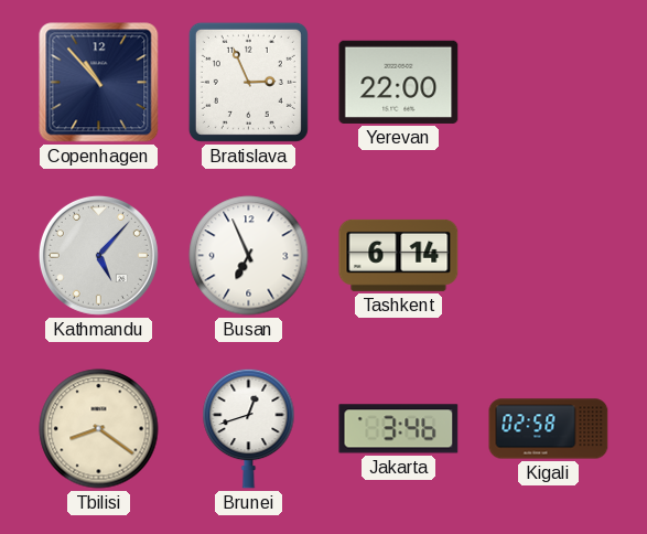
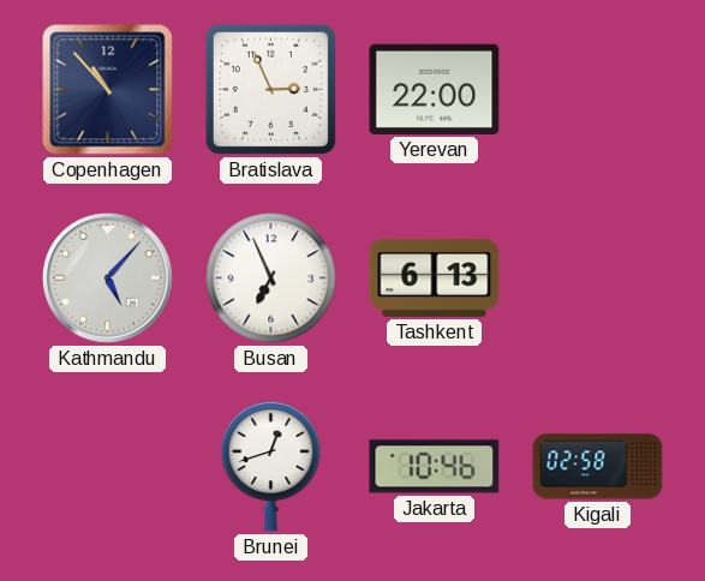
Tashkent: 6:14 -> 6:13 (435, 277)
Tbilisi: 8:21 -> none (99, 429)
Jakarta: 3:46 -> 10:46 (435, 467)
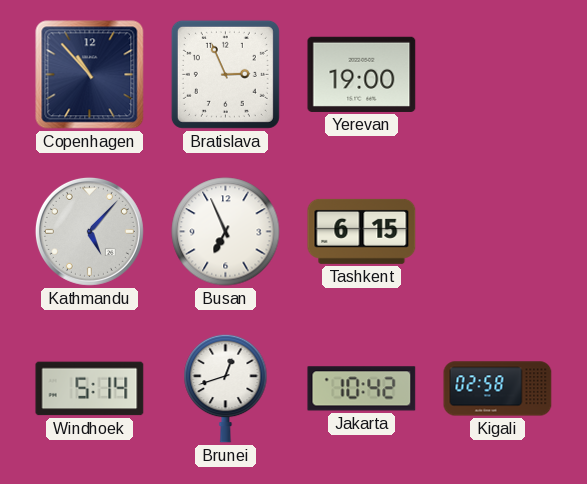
Yerevan: 22:00 -> 19:00 (362, 74)
Tashkent: 6:13 -> 6:15 (362, 231)
Windhoek: none -> 5:14 (90, 389)
Jakarta: 10:46 -> 10:42 (362, 389)
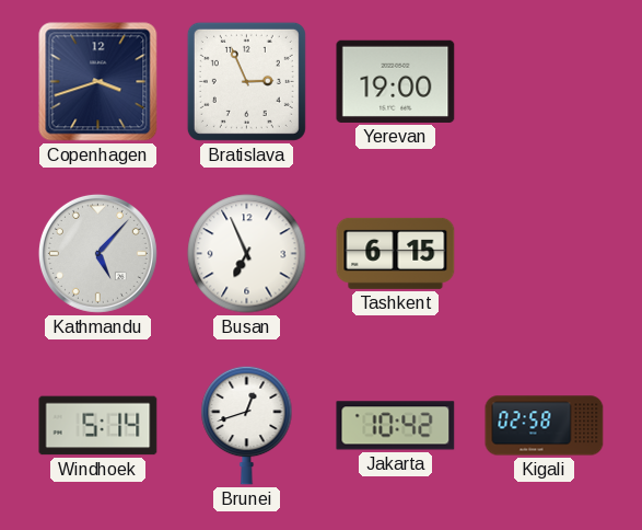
Copenhagen: 10:53 -> 3:42 (98, 82)
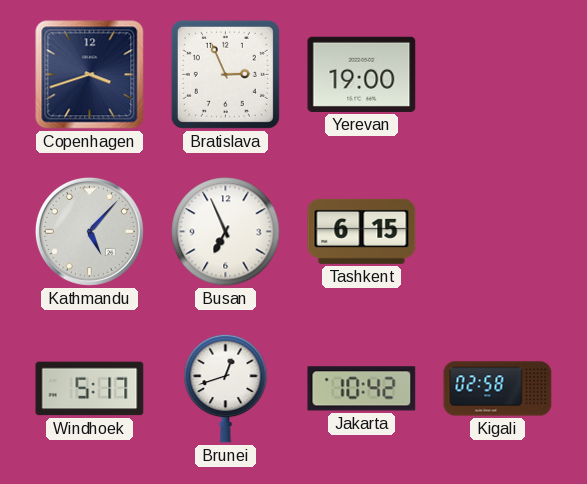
Windhoek: 5:14 -> 5:17 (90, 389)
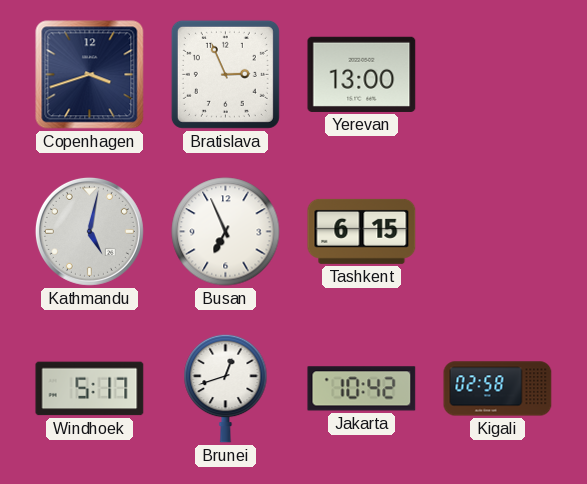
Yerevan: 19:00 -> 13:00 (362, 74)
Kathmandu: 5:07 -> 5:02 (89, 231)
